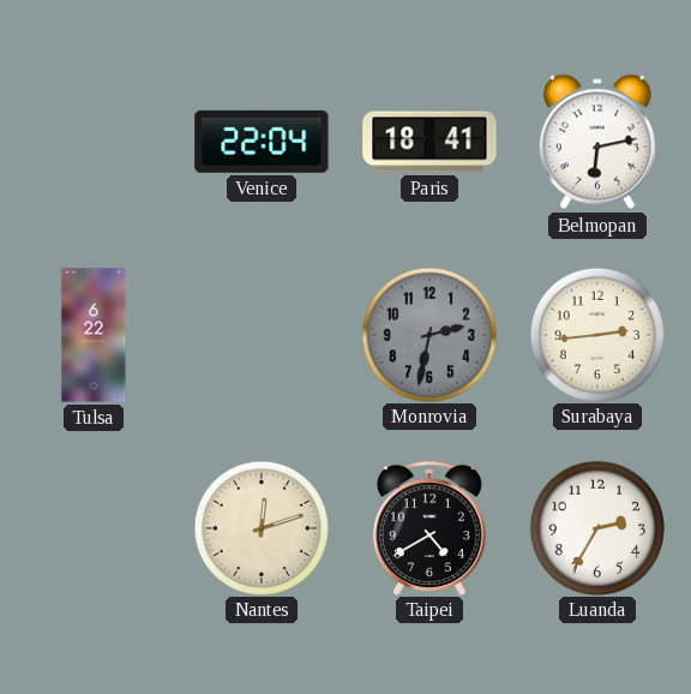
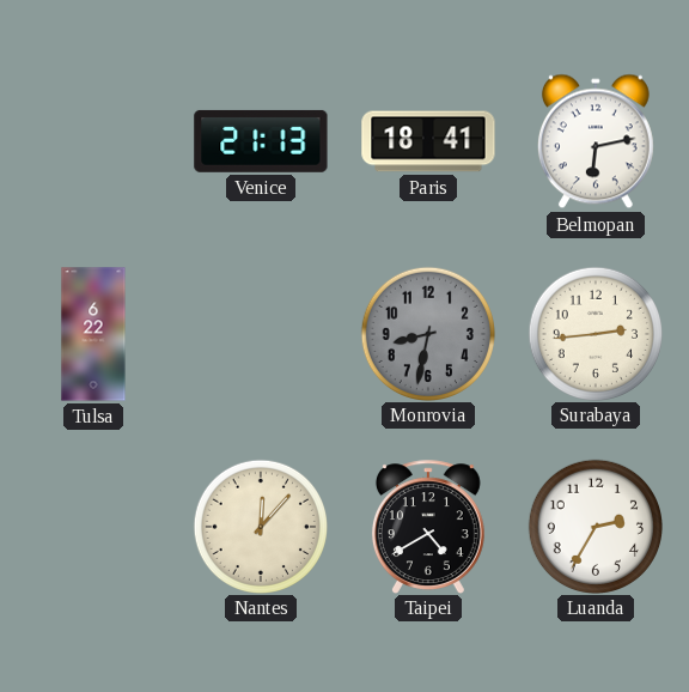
Venice: 22:04 -> 21:13 (261, 141)
Monrovia: 2:32 -> 8:32 (427, 333)
Nantes: 12:12 -> 12:07 (260, 526)
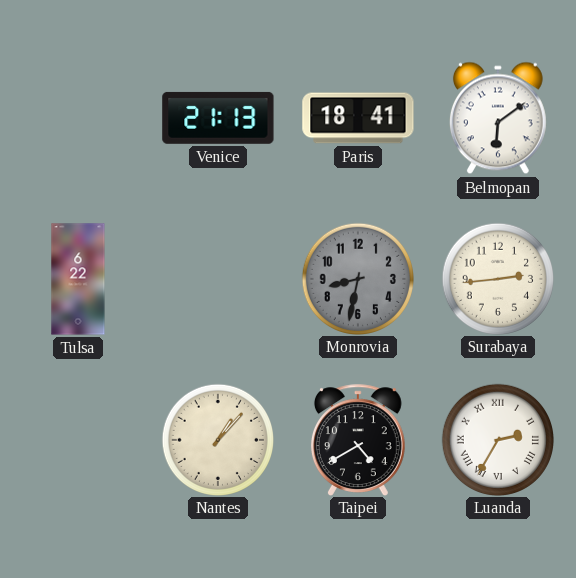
Belmopan: 6:13 -> 6:09 (498, 118)
Nantes: 12:07 -> 1:07 (217, 439)
Luanda numerals: Arabic -> Roman (497, 439)
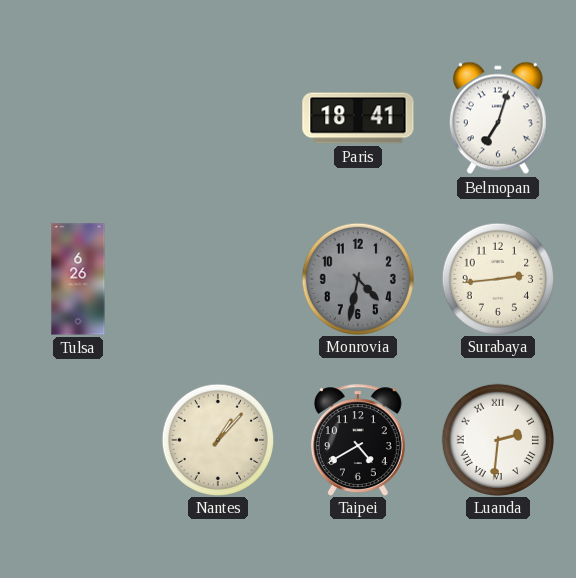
Venice: 21:13 -> none (218, 118)
Belmopan: 6:09 -> 7:03 (498, 118)
Tulsa: 6:22 -> 6:26 (78, 279)
Monrovia: 8:32 -> 4:32 (357, 278)
Luanda: 2:35 -> 2:31 (497, 439)
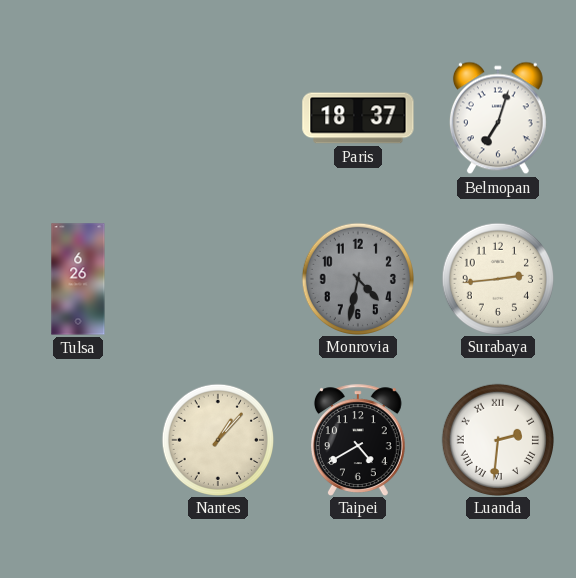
Paris: 18:41 -> 18:37 (358, 118)
